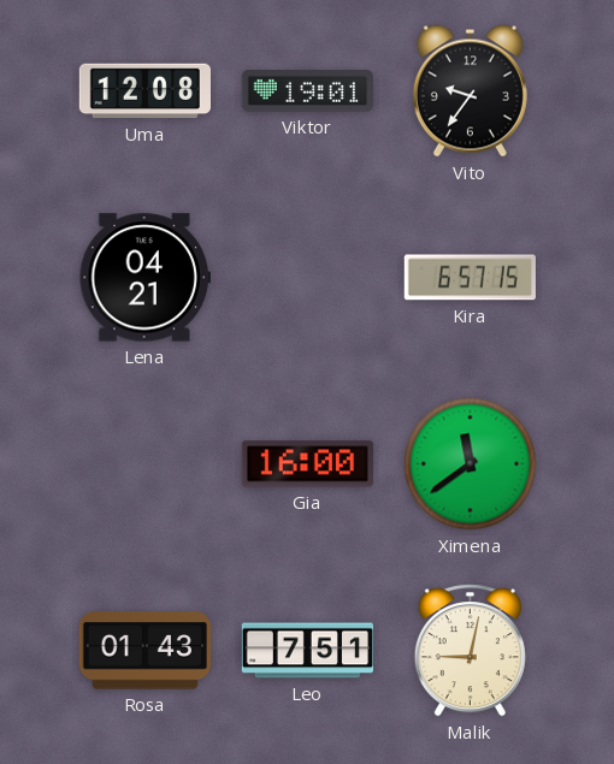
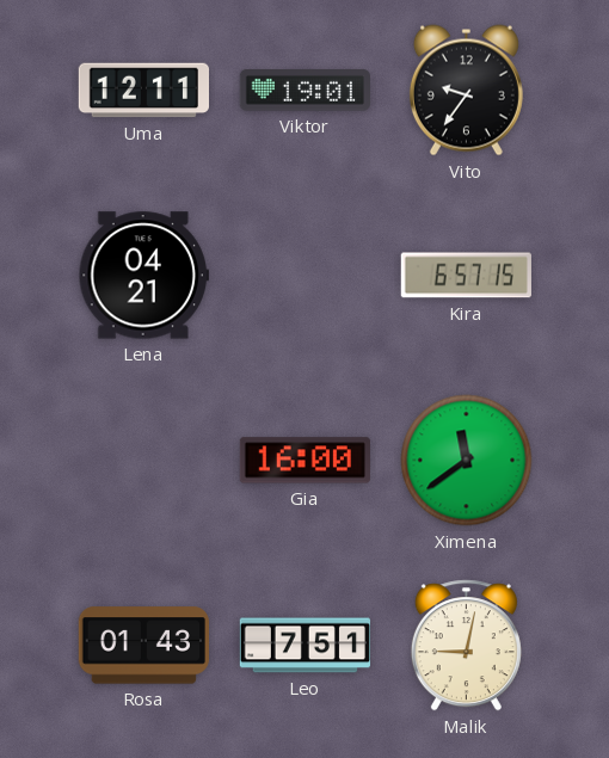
Uma: 12:08 -> 12:11 (143, 91)
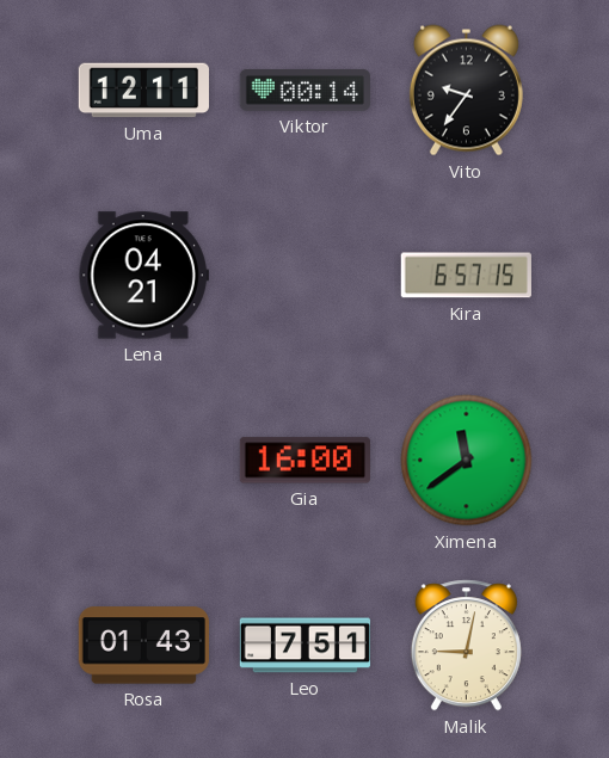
Viktor: 19:01 -> 00:14 (304, 91)
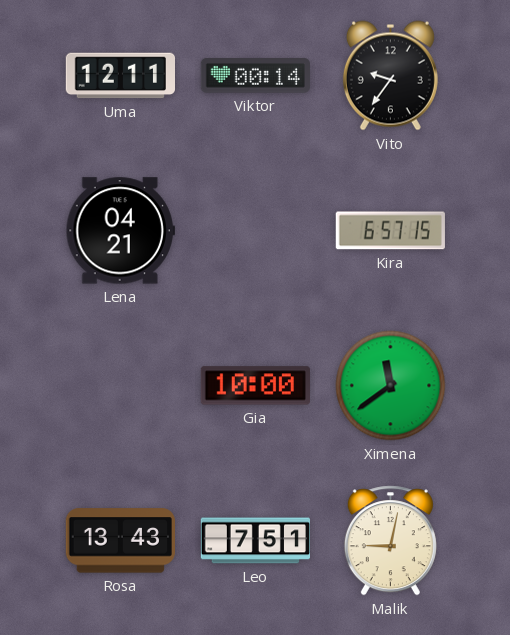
Gia: 16:00 -> 10:00 (255, 386)
Rosa: 01:43 -> 13:43 (120, 541)
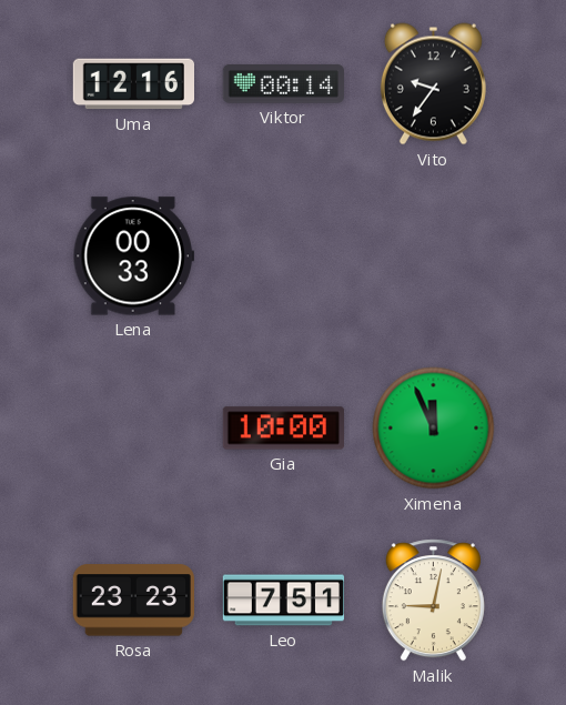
Uma: 12:11 -> 12:16 (133, 84)
Lena: 04:21 -> 00:33 (133, 256)
Kira: 6:57 -> none (390, 231)
Ximena: 11:39 -> 11:56 (434, 429)
Rosa: 13:43 -> 23:23 (133, 601)
